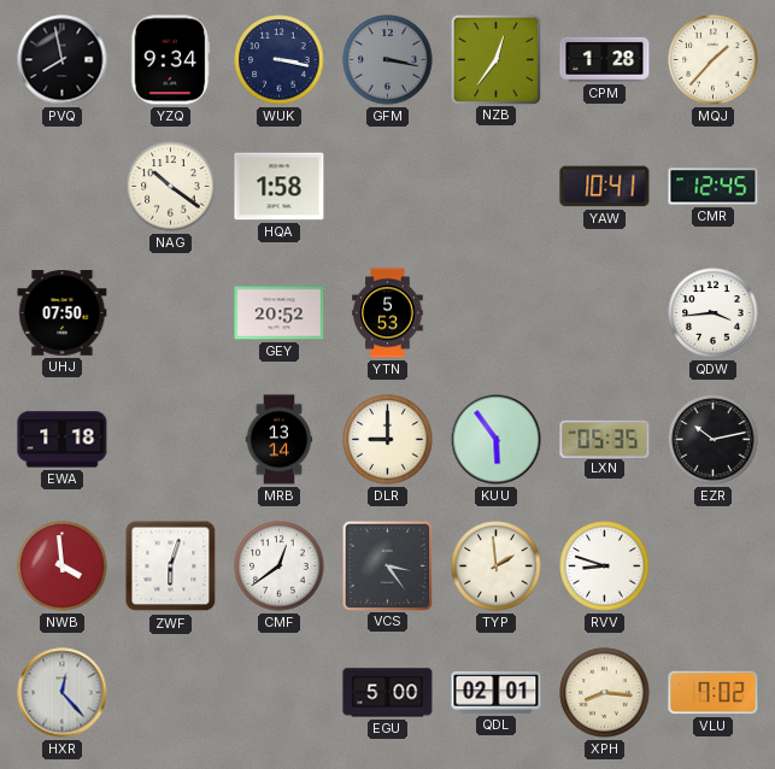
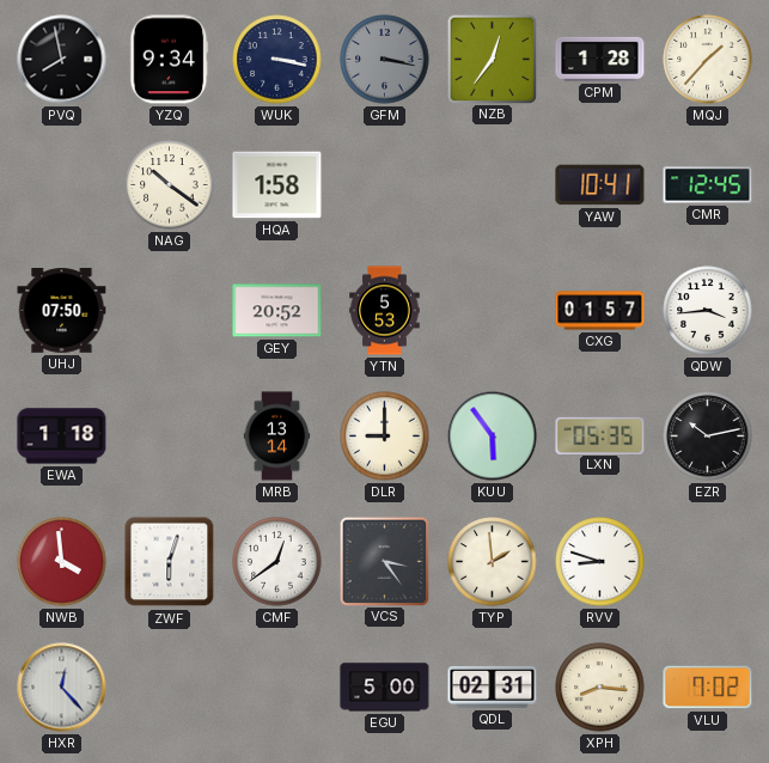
CXG: none -> 01:57 (600, 311)
QDL: 02:01 -> 02:31 (493, 686)
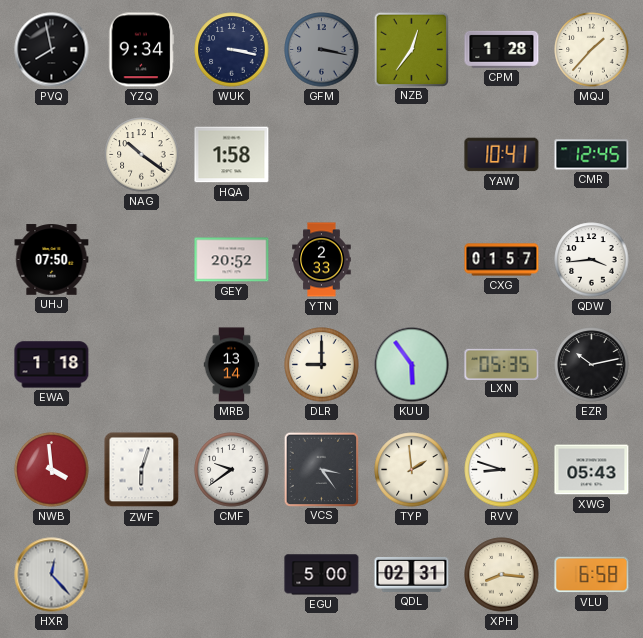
YTN: 5:53 -> 2:33 (322, 260)
CMF: 12:39 -> 9:39 (232, 470)
XWG: none -> 05:43 (592, 470)
VLU: 7:02 -> 6:58 (592, 575)
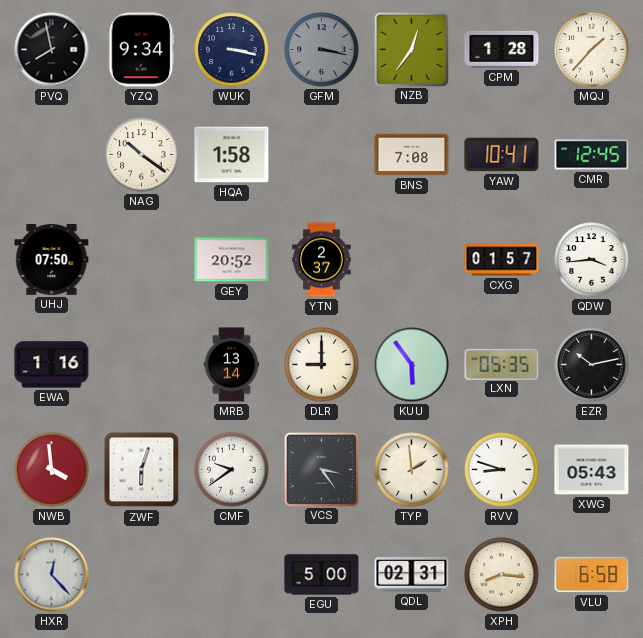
BNS: none -> 7:08 (412, 155)
YTN: 2:33 -> 2:37 (322, 260)
EWA: 1:18 -> 1:16 (52, 365)
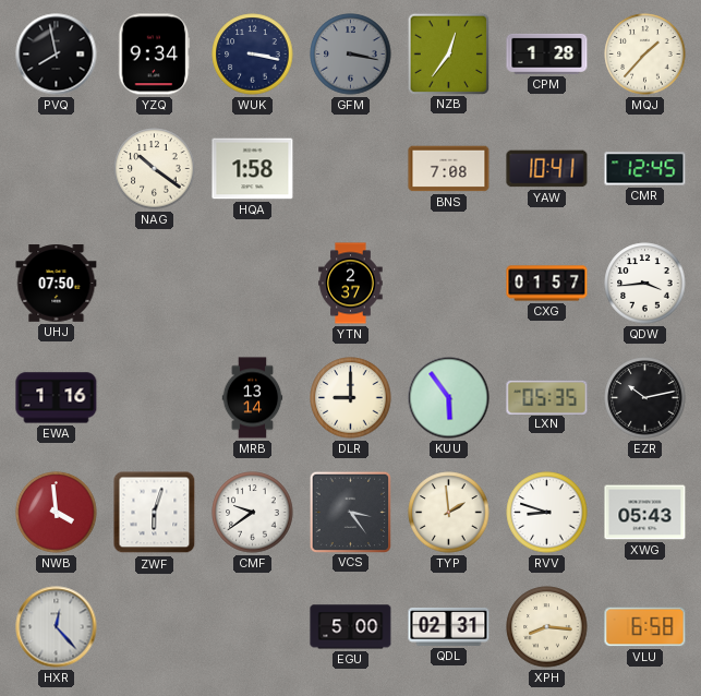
GEY: 20:52 -> none (232, 260)
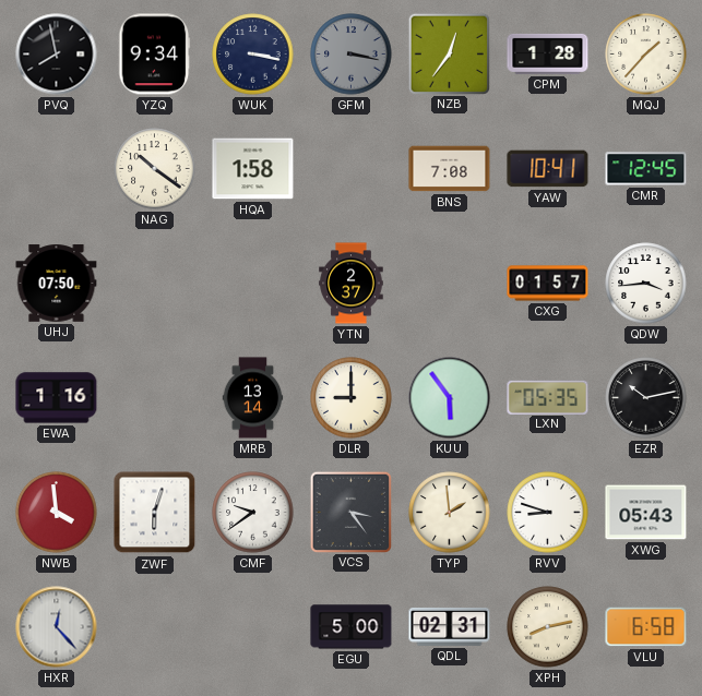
XPH: 8:16 -> 8:13 (548, 627)
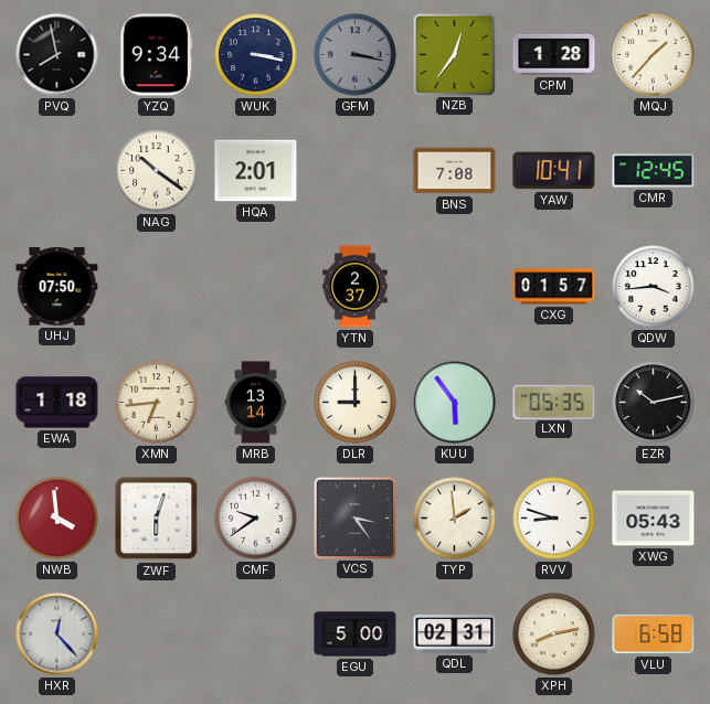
HQA: 1:58 -> 2:01 (256, 171)
EWA: 1:16 -> 1:18 (57, 403)
XMN: none -> 6:44 (157, 403)
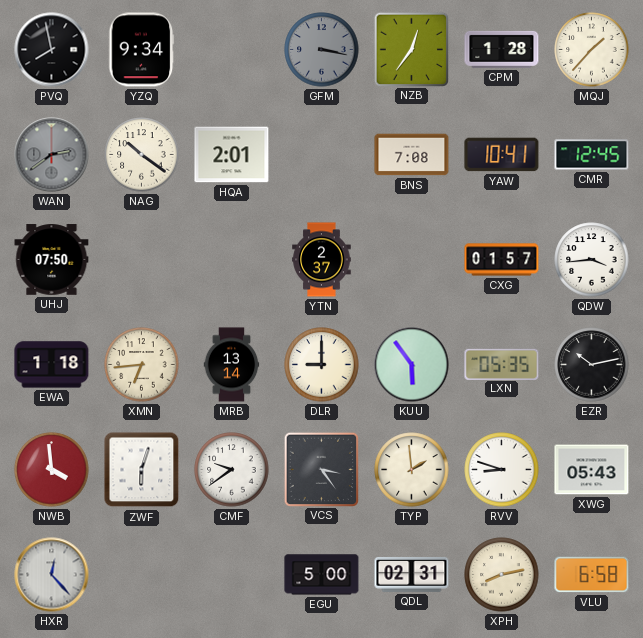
WUK: 3:17 -> none (256, 55)
WAN: none -> 2:39 (52, 155)
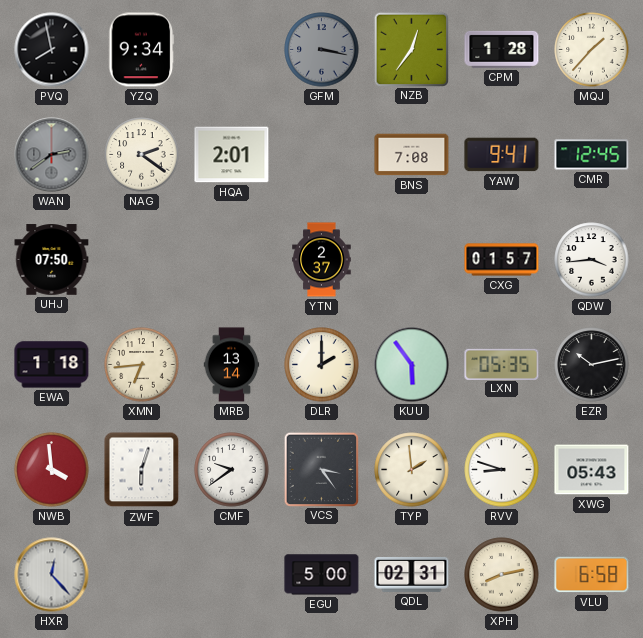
NAG: 10:21 -> 2:21 (142, 155)
YAW: 10:41 -> 9:41 (502, 155)
DLR: 9:00 -> 2:00 (322, 365)
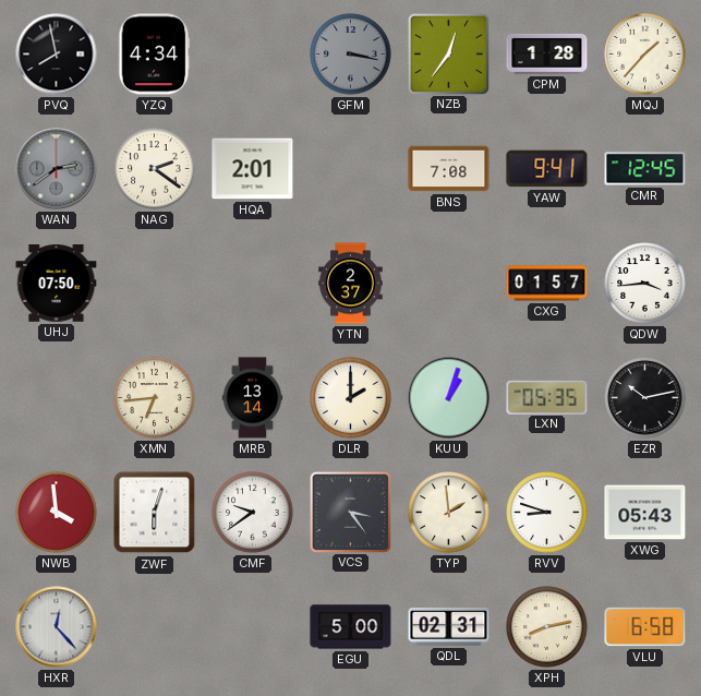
YZQ: 9:34 -> 4:34 (155, 55)
EWA: 1:18 -> none (52, 365)
KUU: 5:54 -> 1:03 (449, 398)
